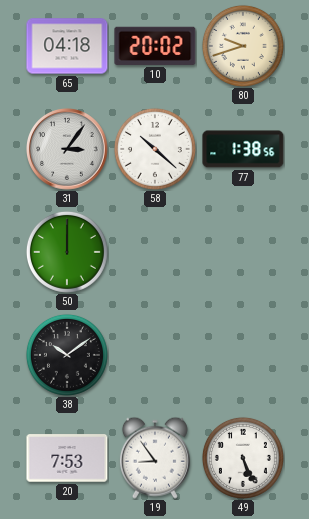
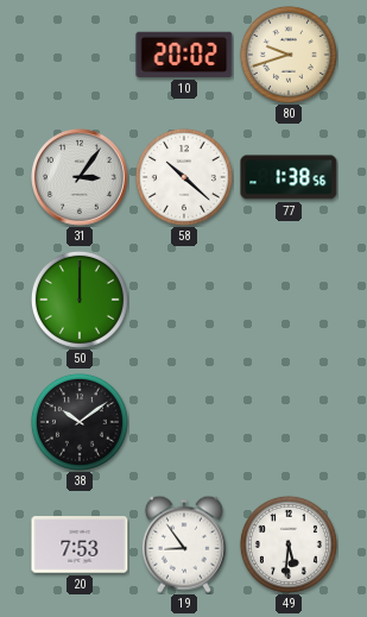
65: 04:18 -> none (67, 46)
49: 5:26 -> 5:31 (289, 544)
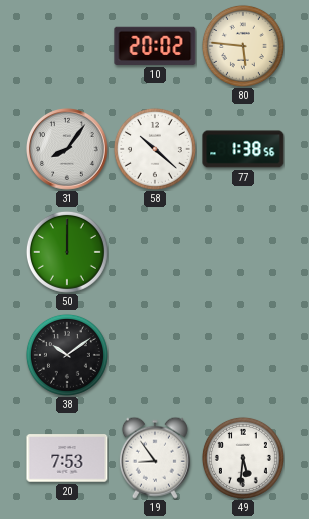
80: 9:42 -> 5:46 (243, 46)
31: 3:06 -> 8:06 (67, 149)
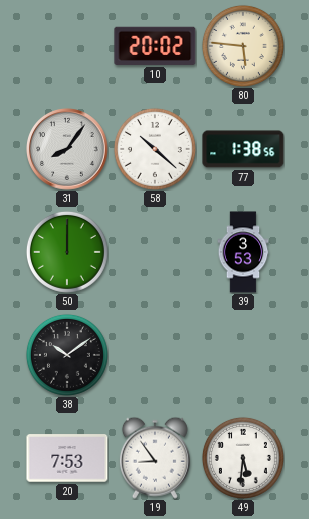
39: none -> 3:53 (243, 252)
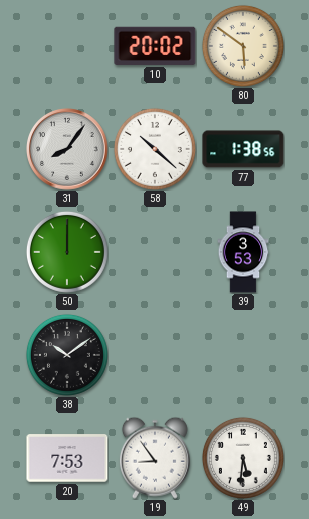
80: 5:46 -> 5:51 (243, 46)
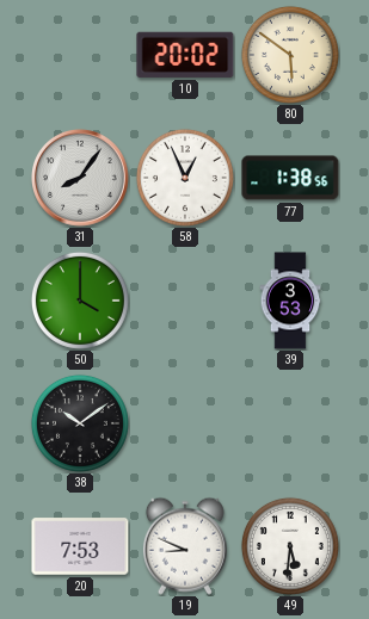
58: 10:22 -> 12:56 (185, 178)
50: 12:00 -> 4:00 (80, 301)
19: 8:54 -> 8:49 (185, 546)
